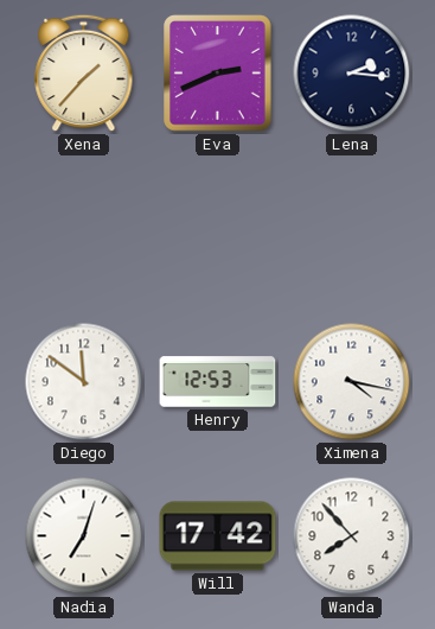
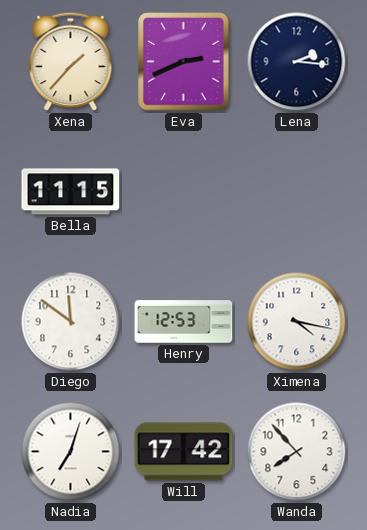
Bella: none -> 11:15 (71, 192)
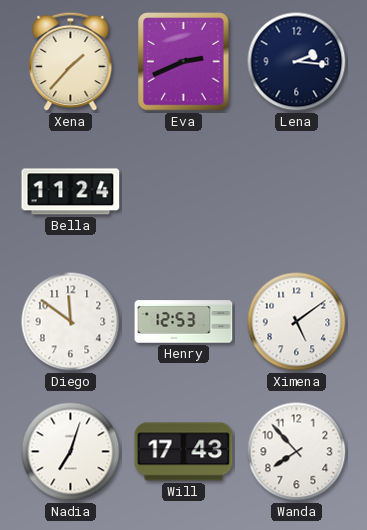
Bella: 11:15 -> 11:24 (71, 192)
Ximena: 4:17 -> 5:09 (297, 322)
Will: 17:42 -> 17:43 (184, 452)
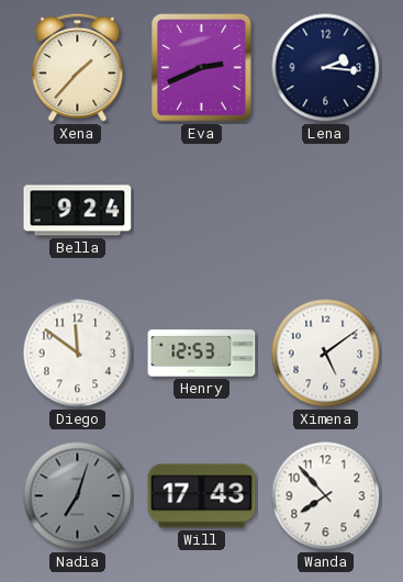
Bella: 11:24 -> 9:24 (78, 211)
Nadia dial: white -> grey (78, 496)
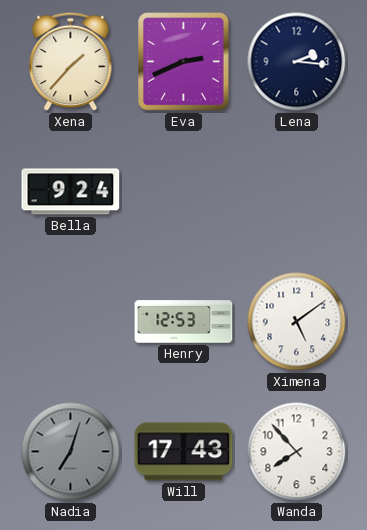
Diego: 11:51 -> none (78, 354)
